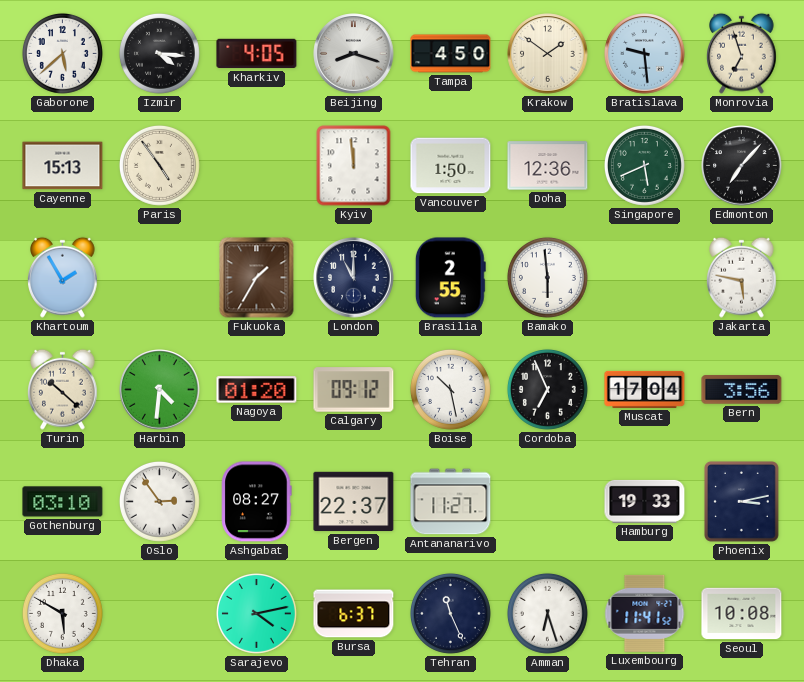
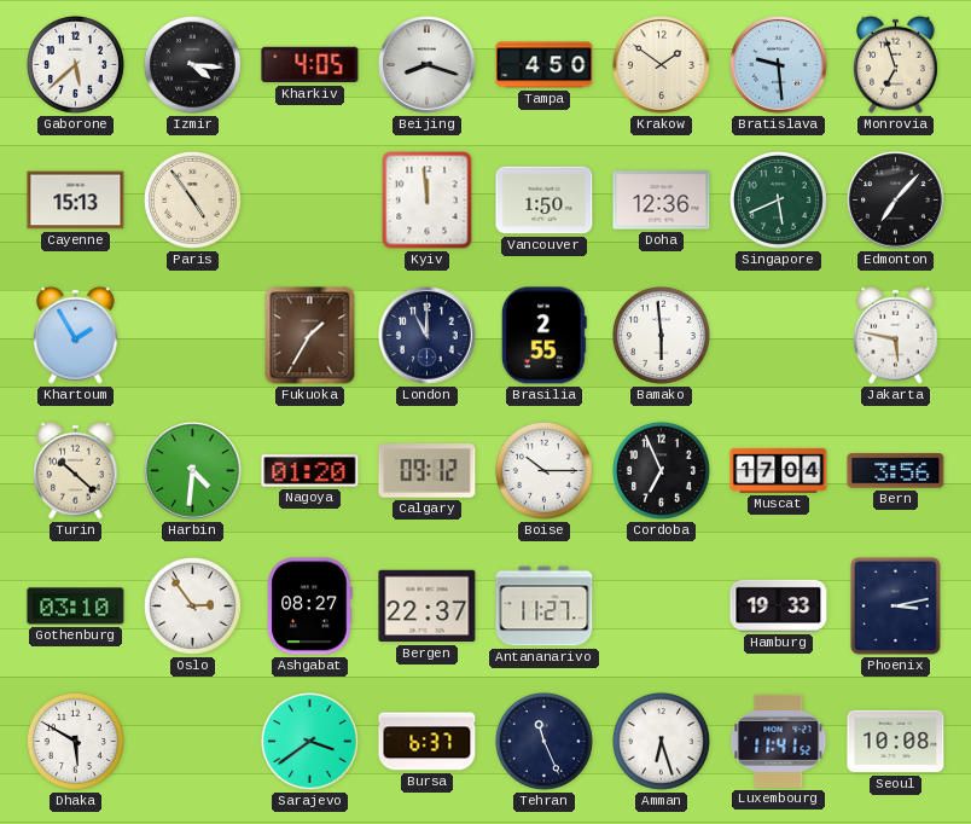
Boise: 10:28 -> 10:15 (543, 470)
Sarajevo: 4:13 -> 3:39 (309, 741)
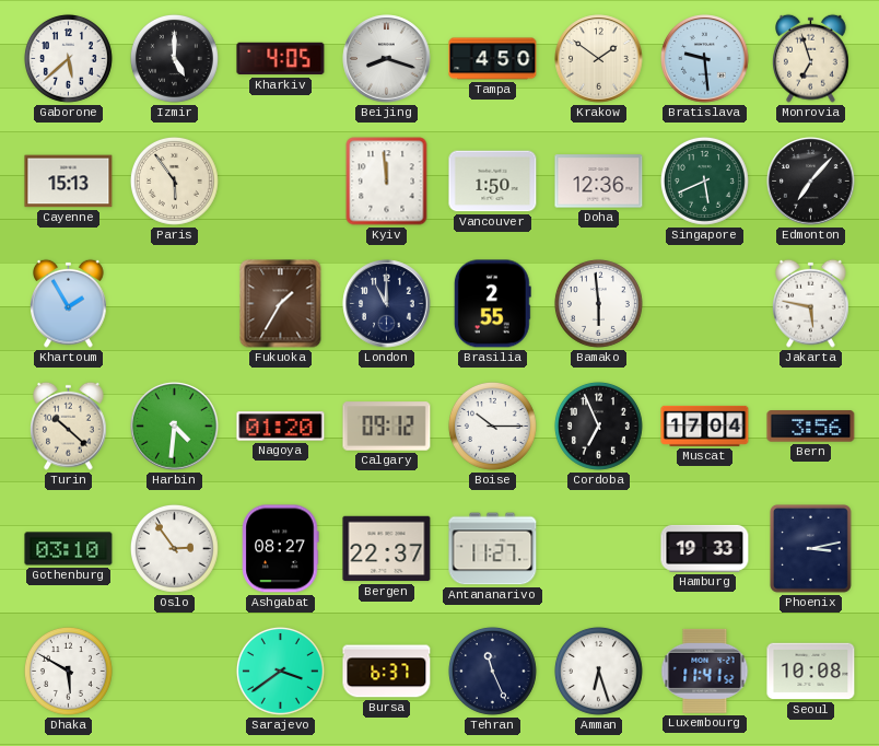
Izmir: 4:16 -> 5:00 (174, 58)
Paris: 4:54 -> 5:54 (174, 180)
